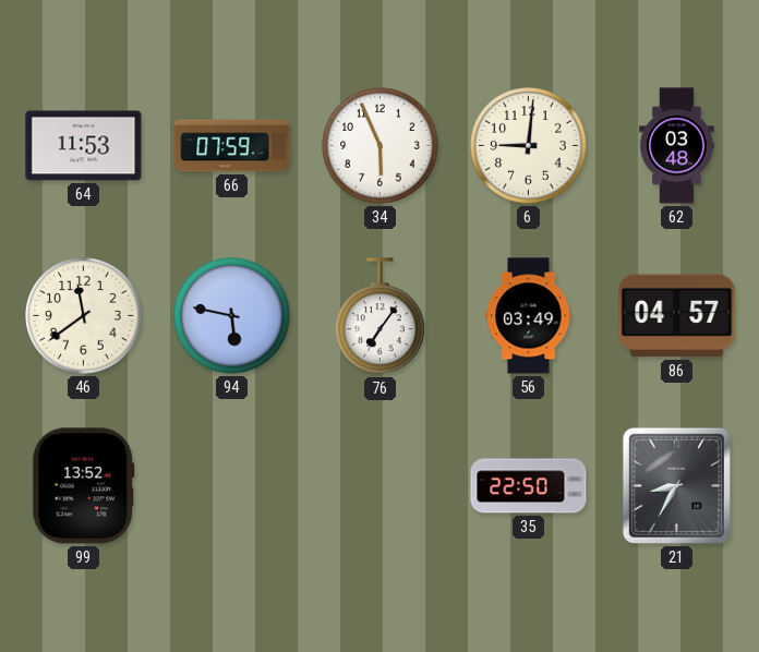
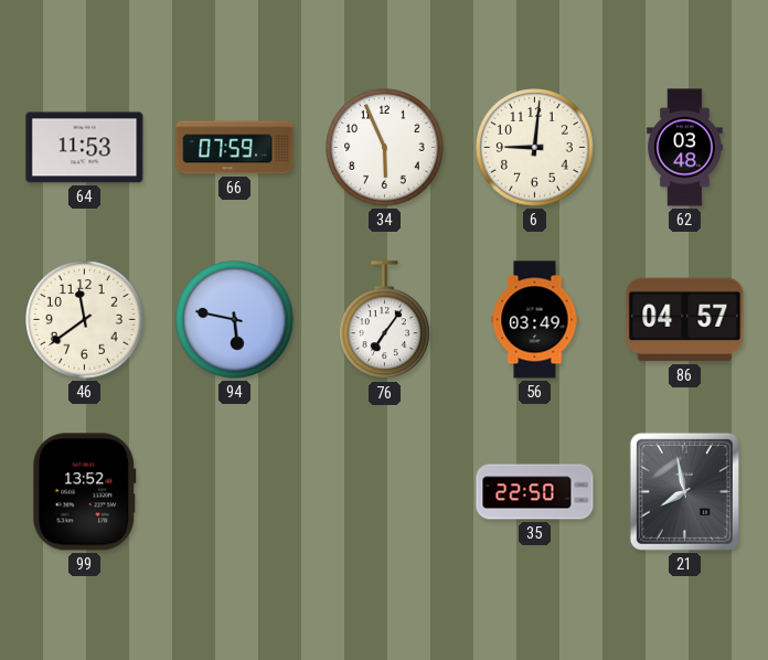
21: 8:35 -> 7:58 (684, 491)
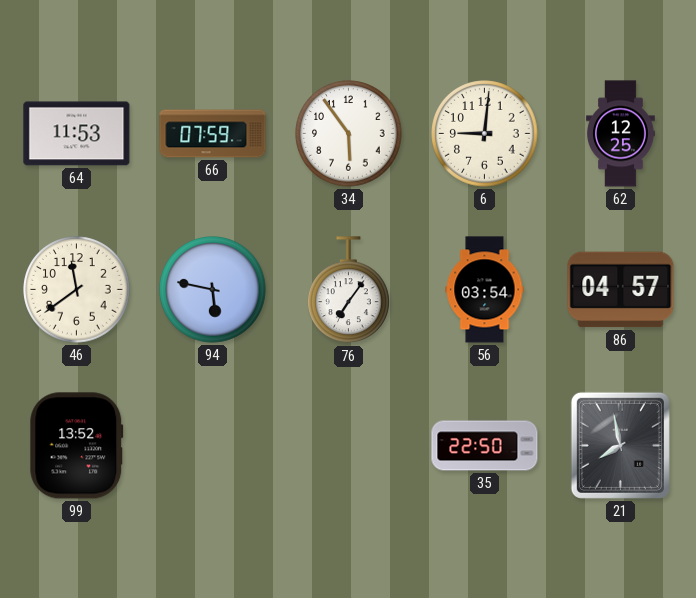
34: 5:56 -> 5:54 (349, 134)
62: 03:48 -> 12:25 (621, 134)
56: 03:49 -> 03:54 (485, 290)
